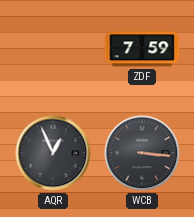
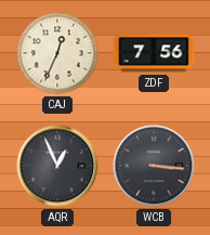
CAJ: none -> 12:34 (57, 53)
ZDF: 7:59 -> 7:56 (154, 53)
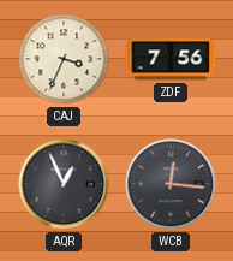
CAJ: 12:34 -> 3:34 (64, 59)
WCB: 3:16 -> 12:16 (171, 184)
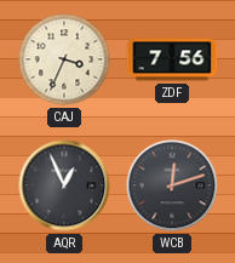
WCB: 12:16 -> 12:12 (172, 185)
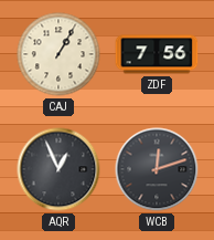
CAJ: 3:34 -> 1:05 (58, 54)
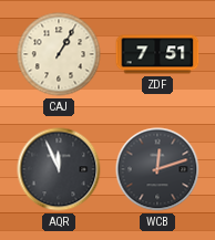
ZDF: 7:56 -> 7:51 (157, 54)
AQR: 12:56 -> 11:56 (59, 169)
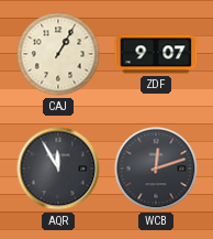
ZDF: 7:51 -> 9:07 (156, 54)
AQR: 11:56 -> 11:55 (58, 169)
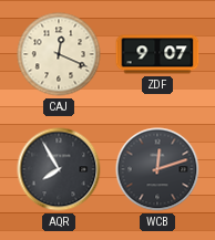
CAJ: 1:05 -> 12:19 (59, 54)
AQR: 11:55 -> 7:55 (59, 169)
